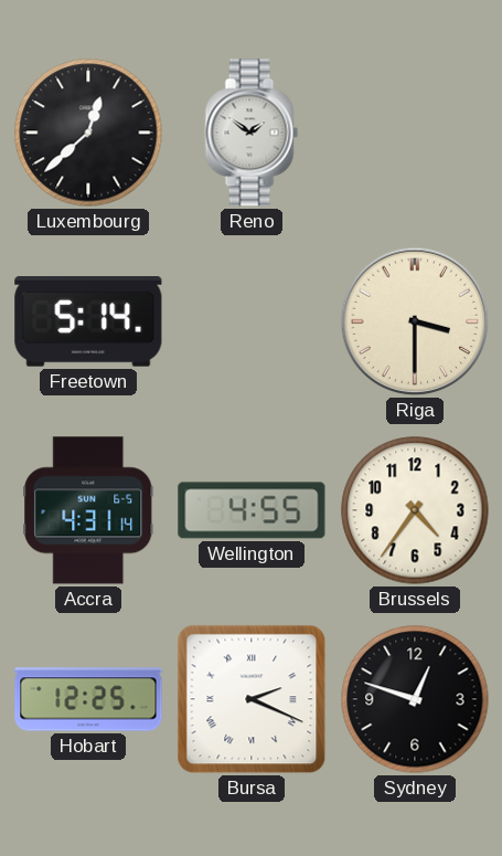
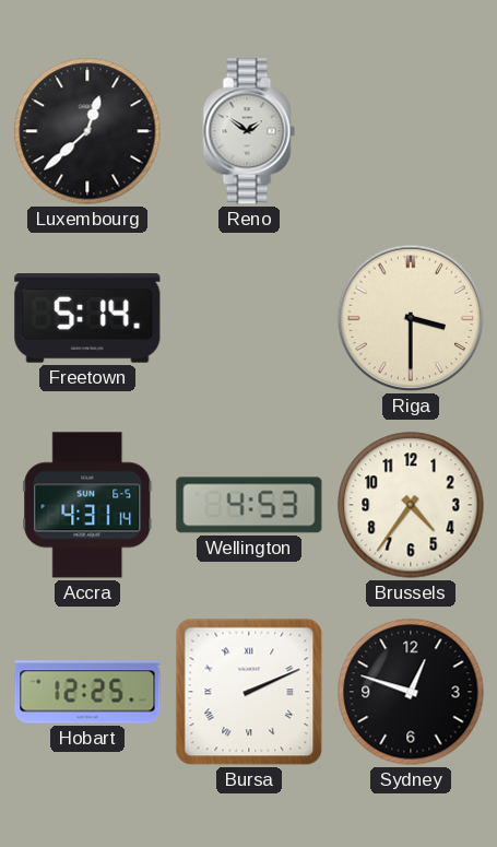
Wellington: 4:55 -> 4:53 (249, 505)
Bursa: 2:19 -> 2:11 (249, 692)
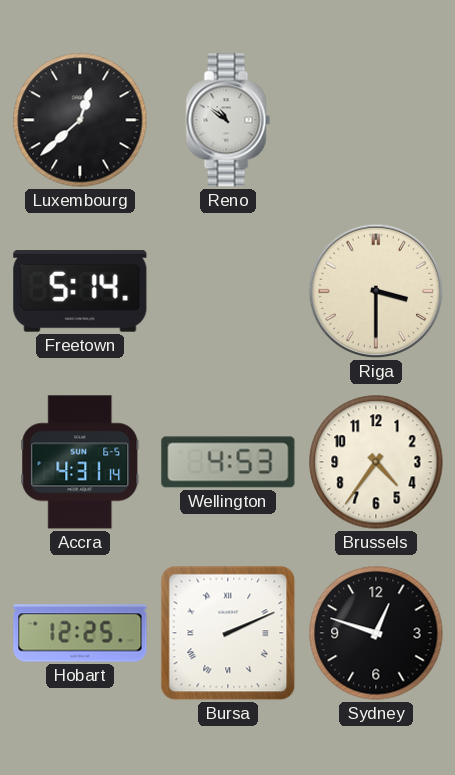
Reno: 1:51 -> 10:51 (228, 120)
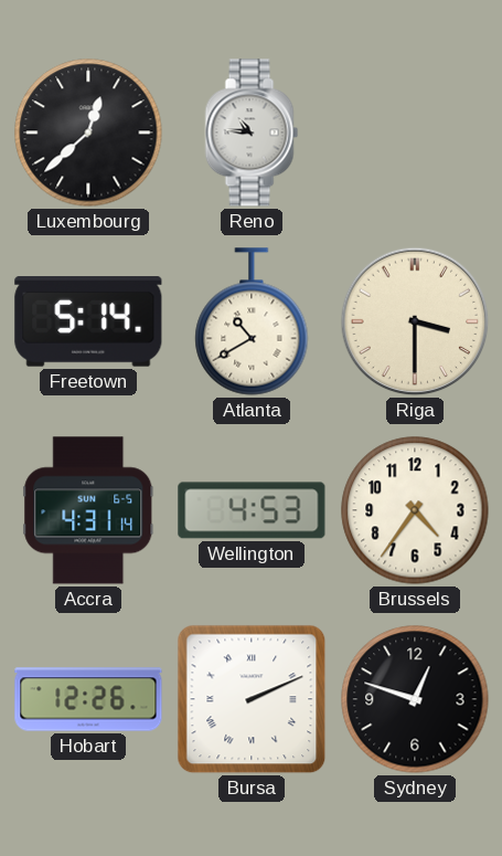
Reno: 10:51 -> 10:46 (252, 133)
Atlanta: none -> 10:40 (252, 321)
Hobart: 12:25 -> 12:26 (88, 699)
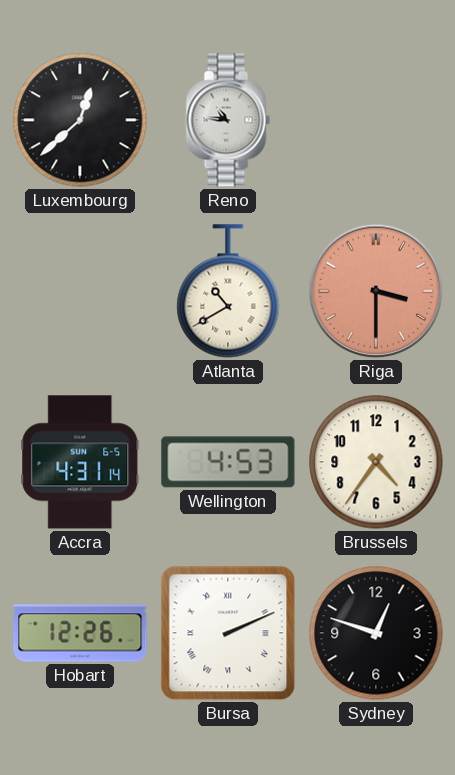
Freetown: 5:14 -> none (88, 323)
Riga dial: cream -> salmon (376, 291)
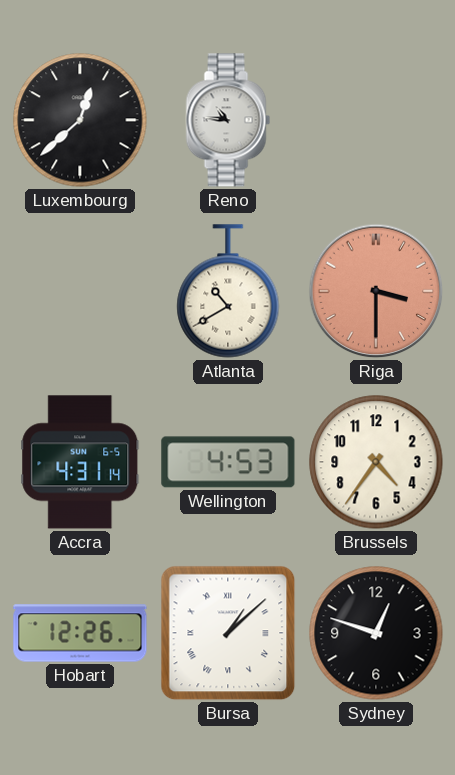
Bursa: 2:11 -> 1:08 (228, 633)
